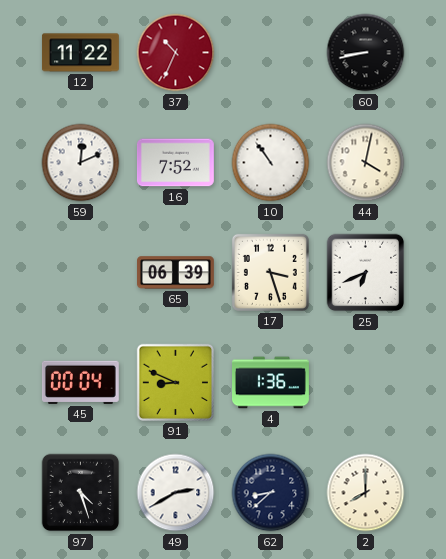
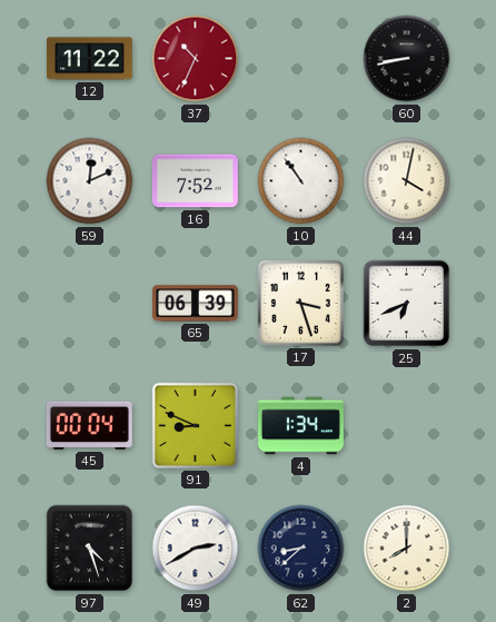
4: 1:36 -> 1:34 (301, 426)
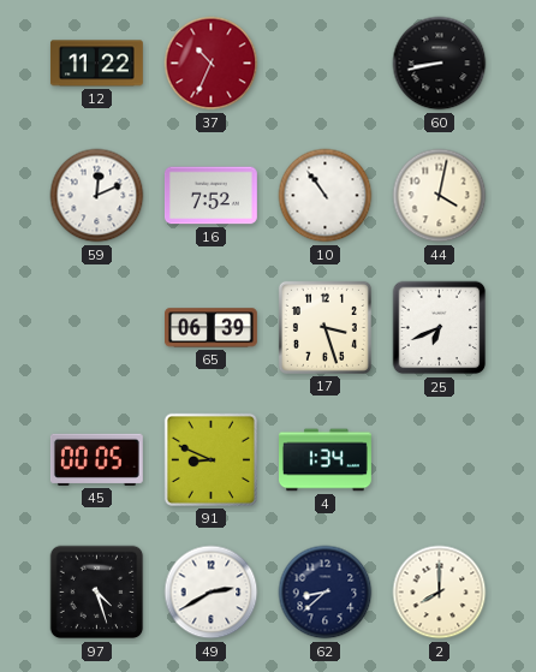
45: 00:04 -> 00:05 (96, 459)
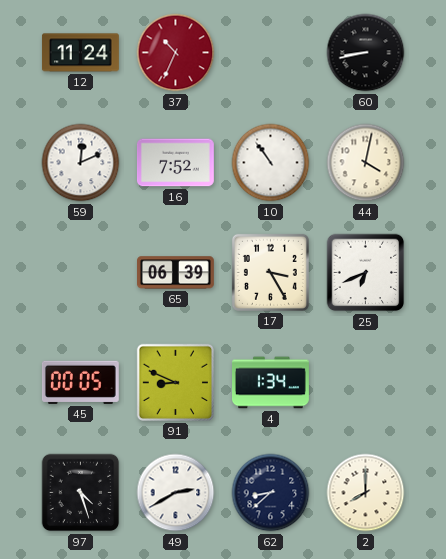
12: 11:22 -> 11:24 (80, 53)
17: 3:27 -> 3:25 (270, 272)
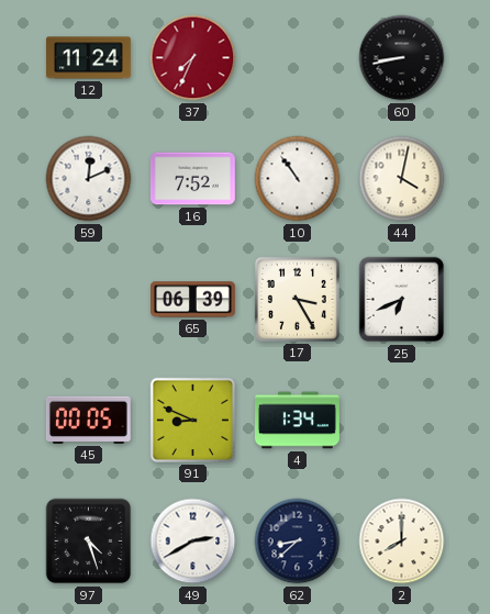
37: 10:34 -> 7:34 (193, 58)
